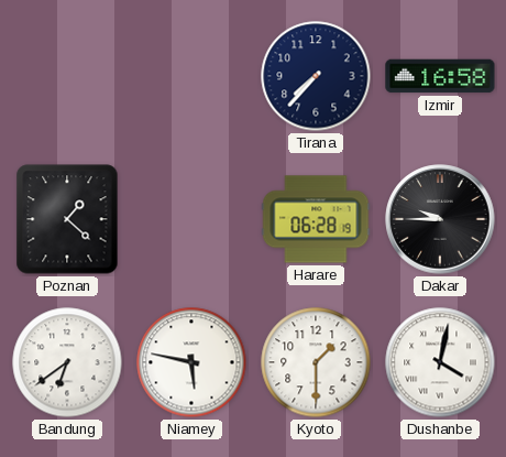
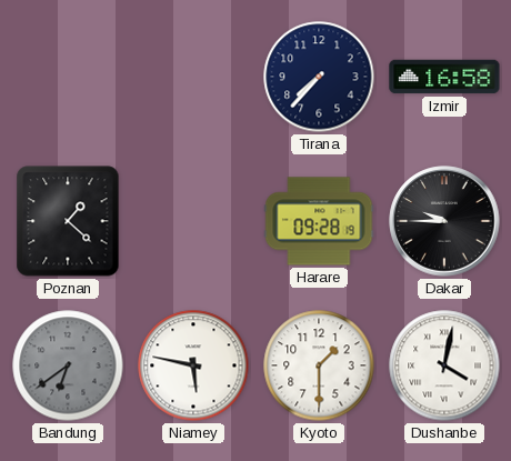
Harare: 06:28 -> 09:28 (319, 221)
Bandung dial: white -> grey (68, 365)
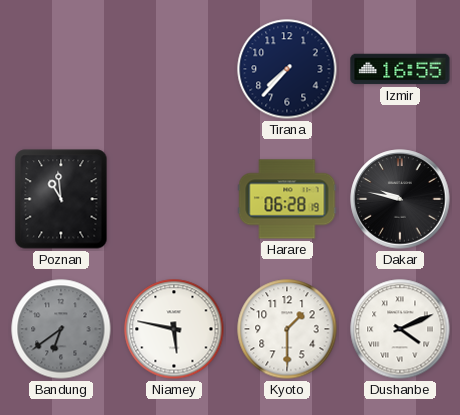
Izmir: 16:58 -> 16:55 (400, 69)
Poznan: 1:22 -> 10:59 (61, 199)
Harare: 09:28 -> 06:28 (287, 199)
Dakar: 9:45 -> 9:47 (400, 199)
Dushanbe: 4:02 -> 4:11 (400, 329)
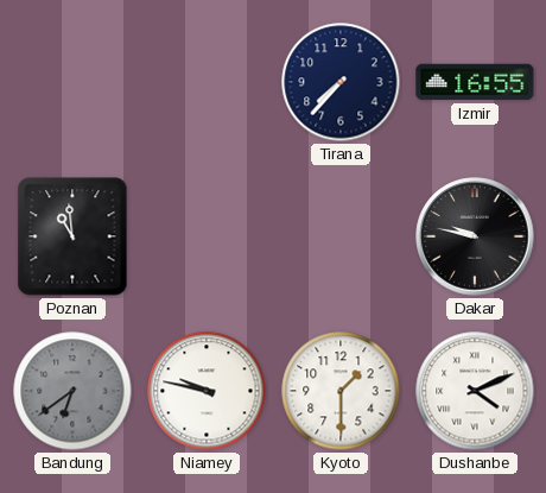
Harare: 06:28 -> none (287, 199)
Niamey: 5:47 -> 9:47 (207, 391)
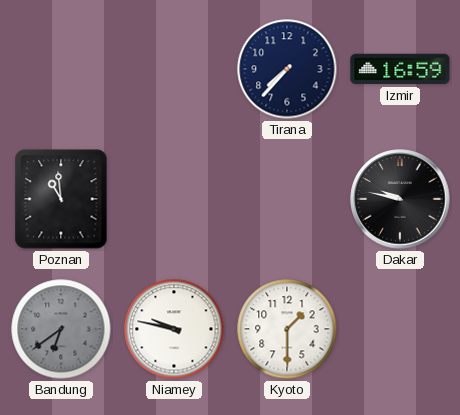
Izmir: 16:55 -> 16:59 (400, 69)
Dushanbe: 4:11 -> none (475, 391)
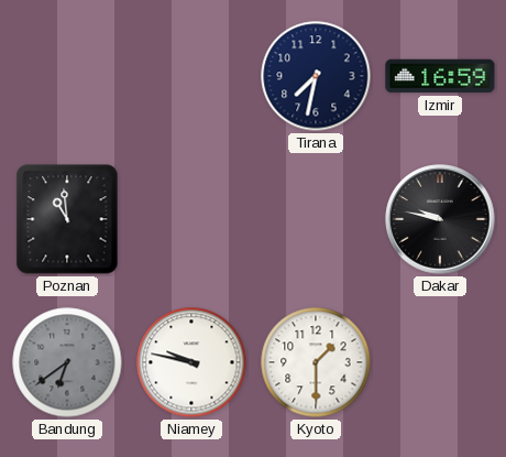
Tirana: 7:37 -> 7:32 (316, 76)
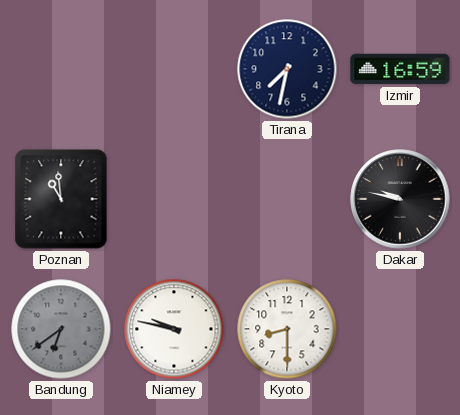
Kyoto: 1:30 -> 8:30 (287, 329)
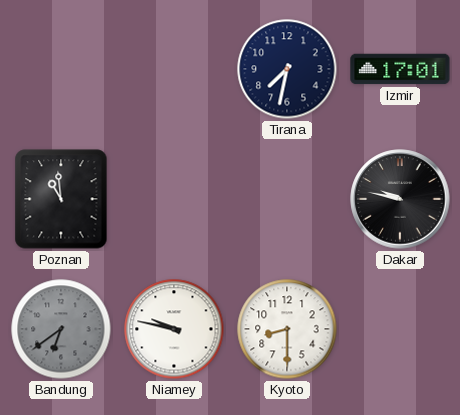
Izmir: 16:59 -> 17:01 (400, 69)
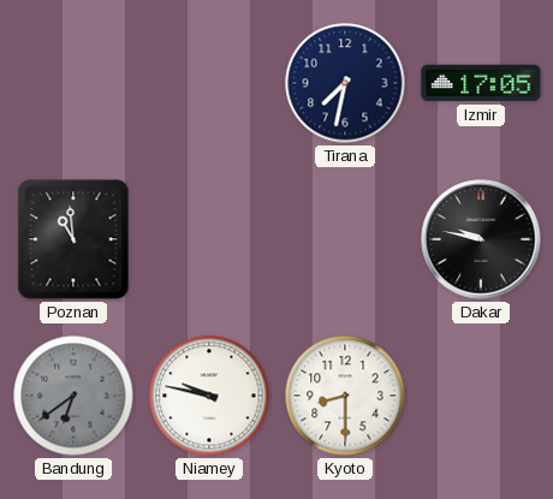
Izmir: 17:01 -> 17:05 (481, 83)
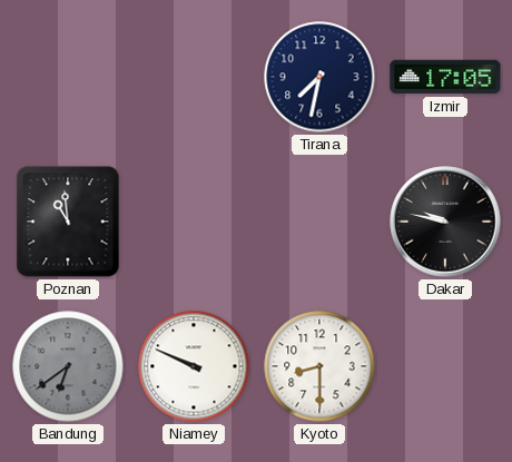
Niamey: 9:47 -> 9:49 (194, 366)
